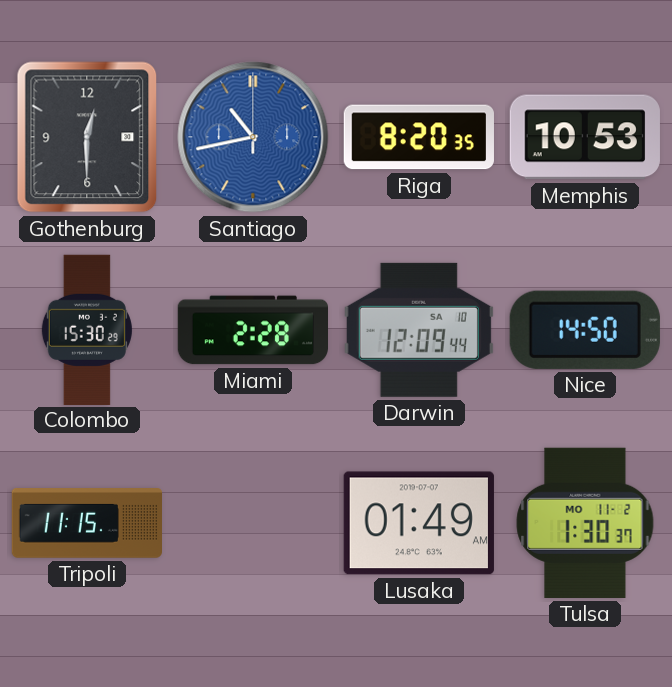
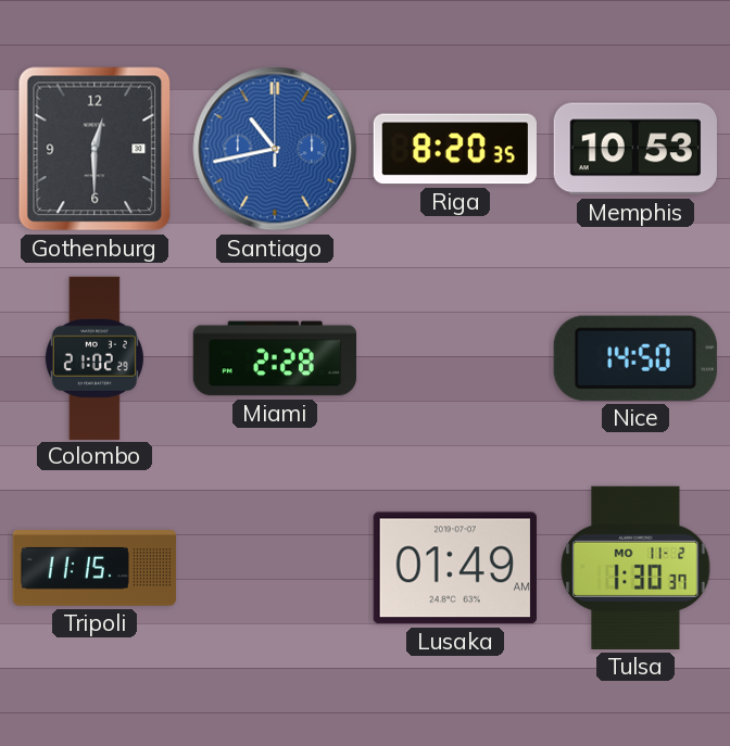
Colombo: 15:30 -> 21:02 (95, 357)
Darwin: 12:09 -> none (419, 330)
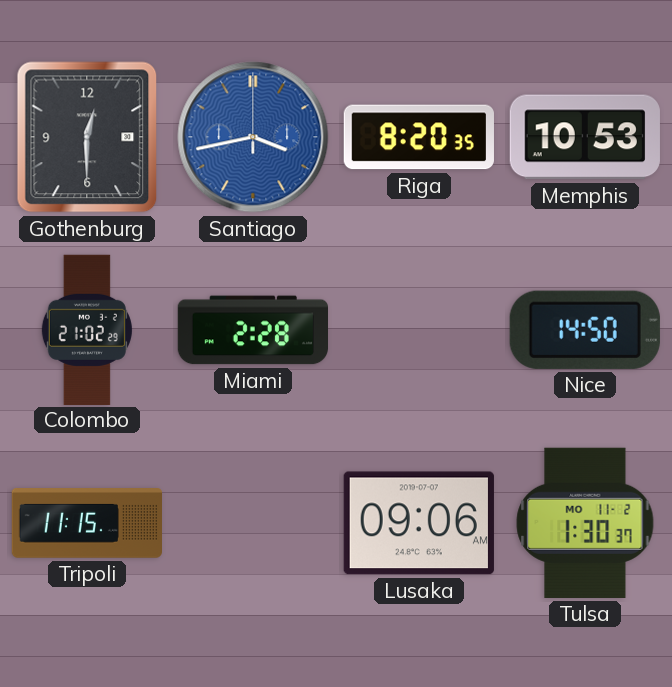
Santiago: 10:43 -> 3:43 (253, 137)
Lusaka: 01:49 -> 09:06 (419, 523)
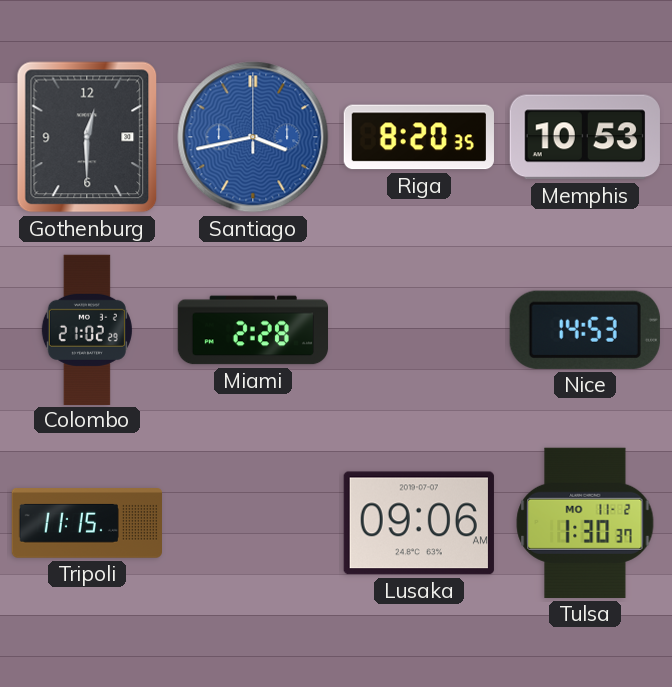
Nice: 14:50 -> 14:53 (585, 330)
